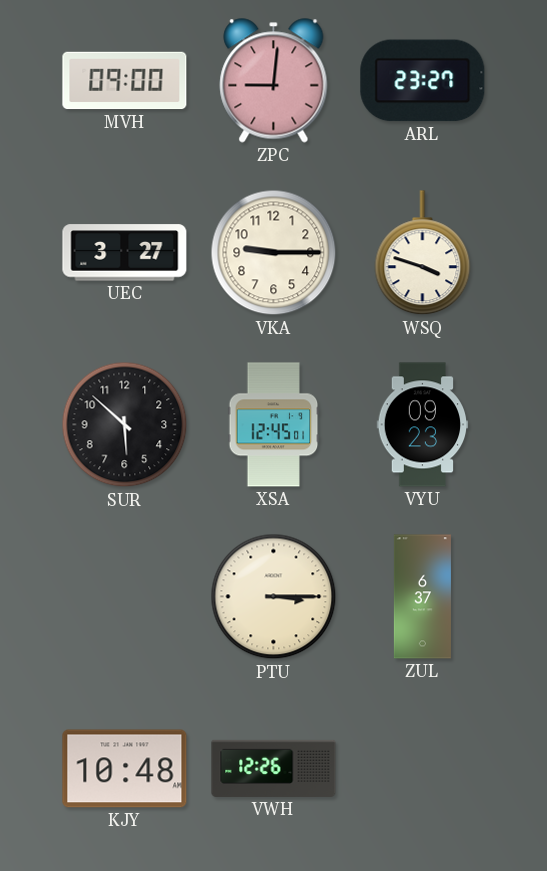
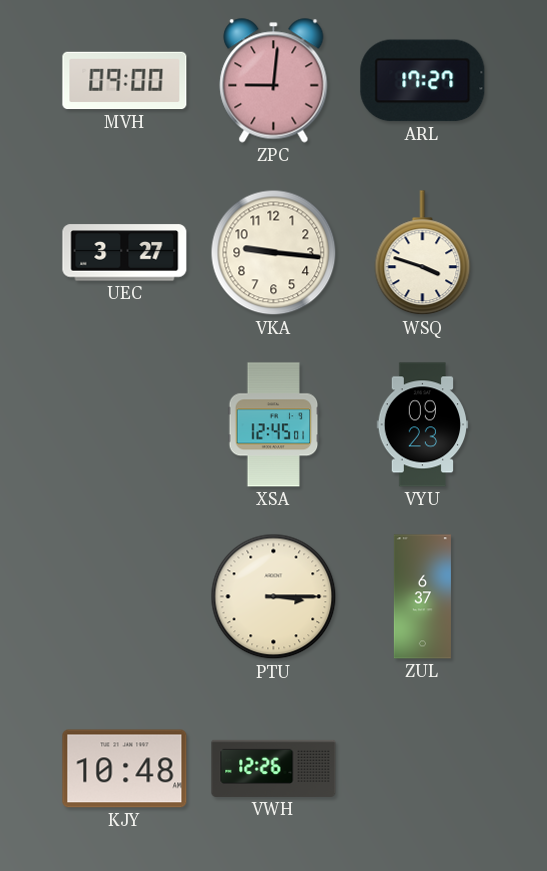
ARL: 23:27 -> 17:27 (423, 81)
VKA: 9:15 -> 9:16 (274, 253)
SUR: 5:52 -> none (125, 425)
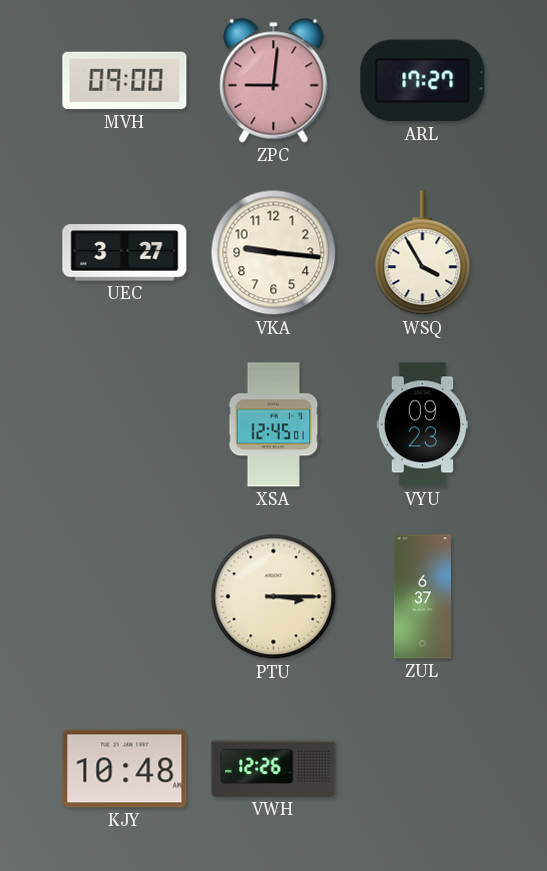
WSQ: 3:48 -> 3:55 (423, 253)
